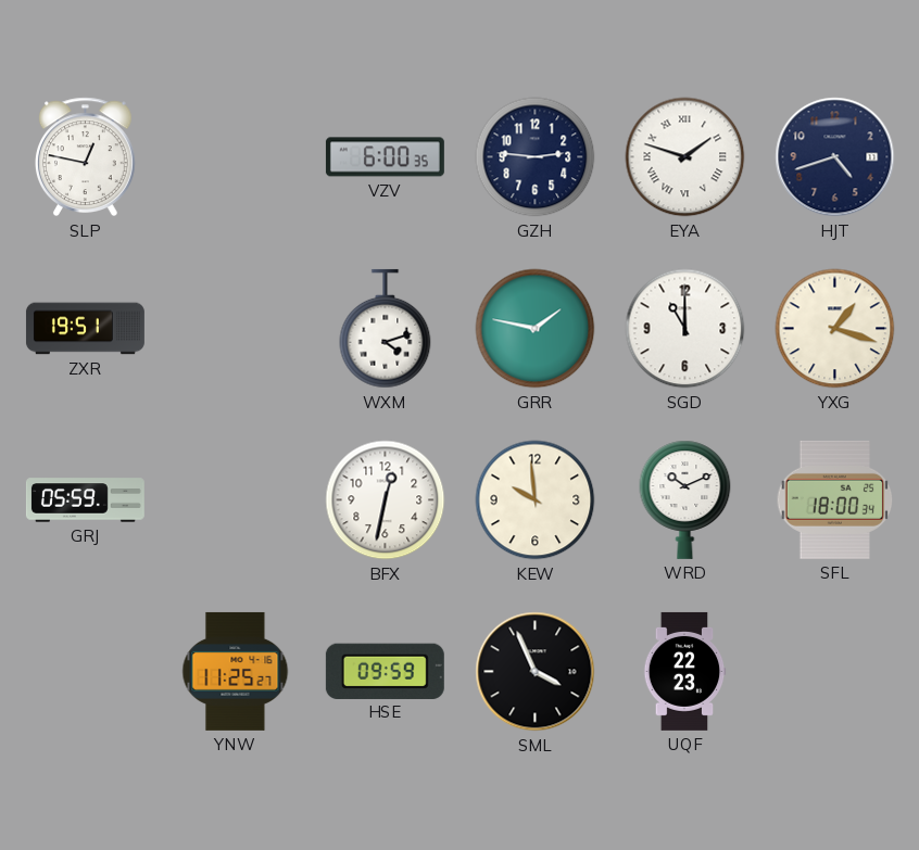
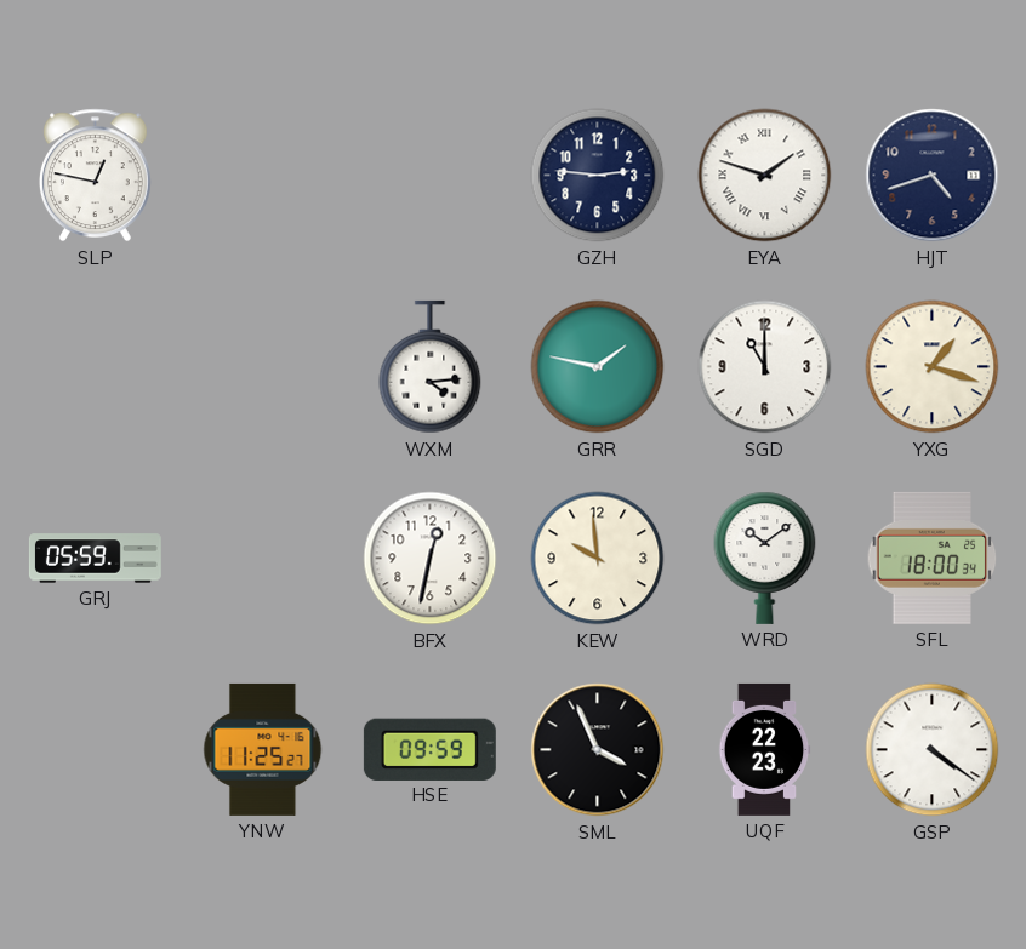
VZV: 6:00 -> none (385, 157)
ZXR: 19:51 -> none (85, 329)
WXM: 4:12 -> 4:14 (431, 367)
WRD: 10:11 -> 10:09 (765, 558)
GSP: none -> 4:21 (933, 750)
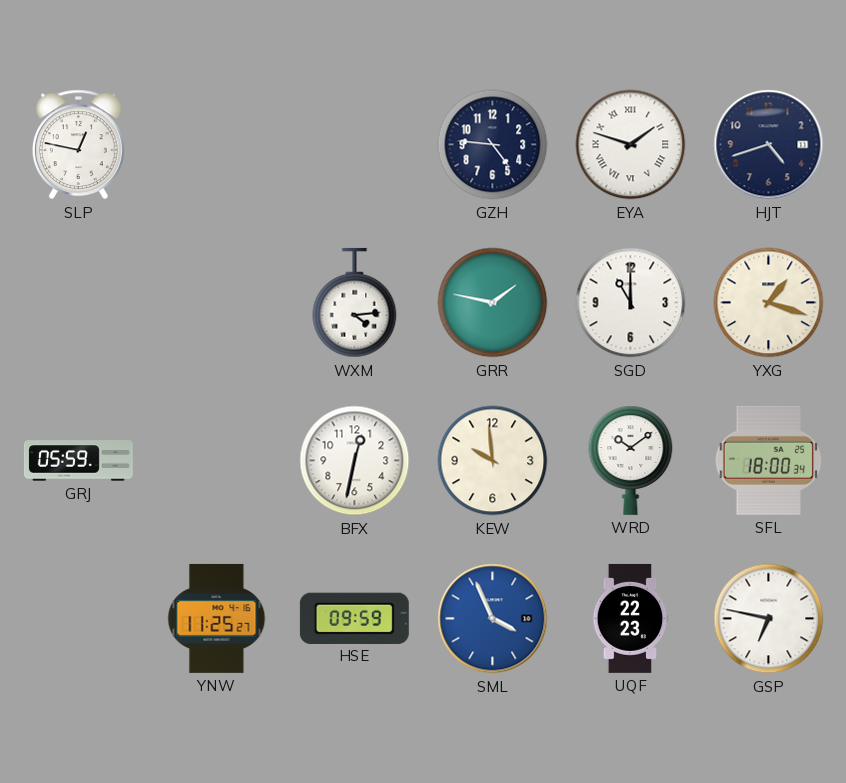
GZH: 2:46 -> 4:46 (493, 145)
SML dial: black -> blue (493, 619)
GSP: 4:21 -> 6:47 (769, 619)
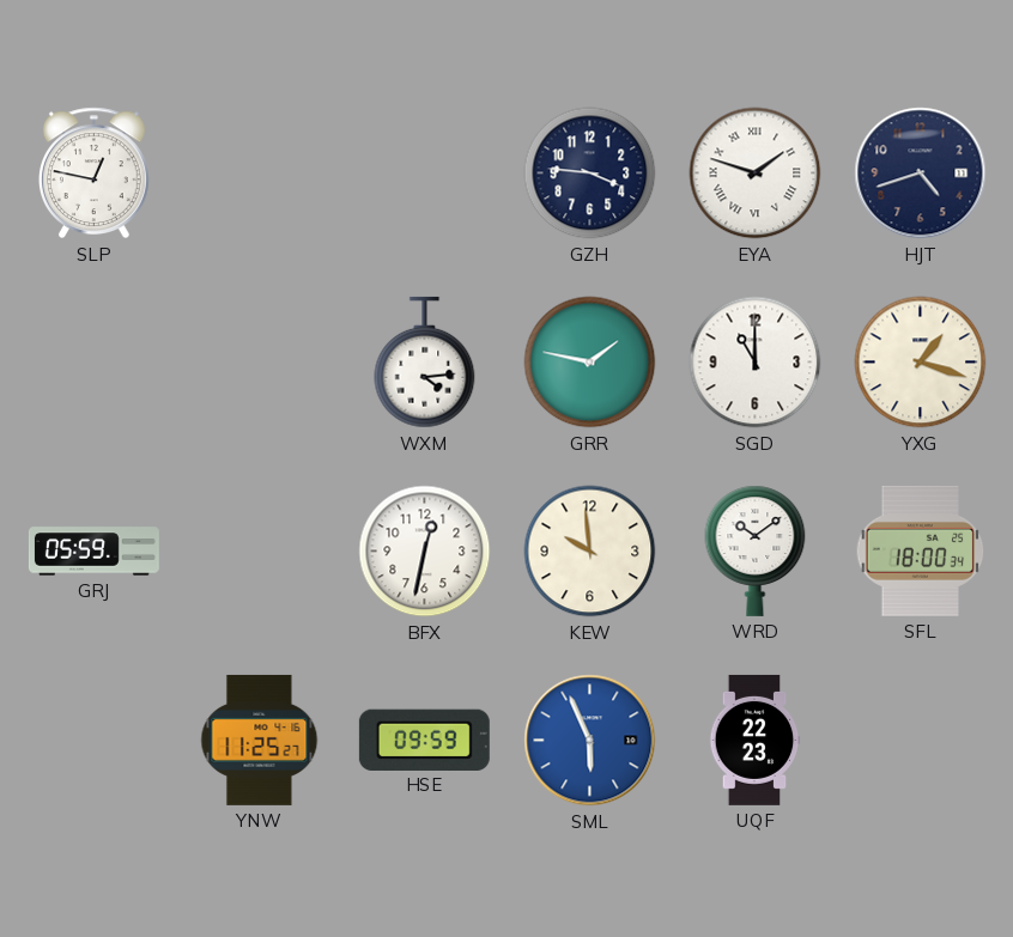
GZH: 4:46 -> 3:46 (590, 174)
SML: 3:56 -> 5:56 (590, 741)
GSP: 6:47 -> none (769, 619)
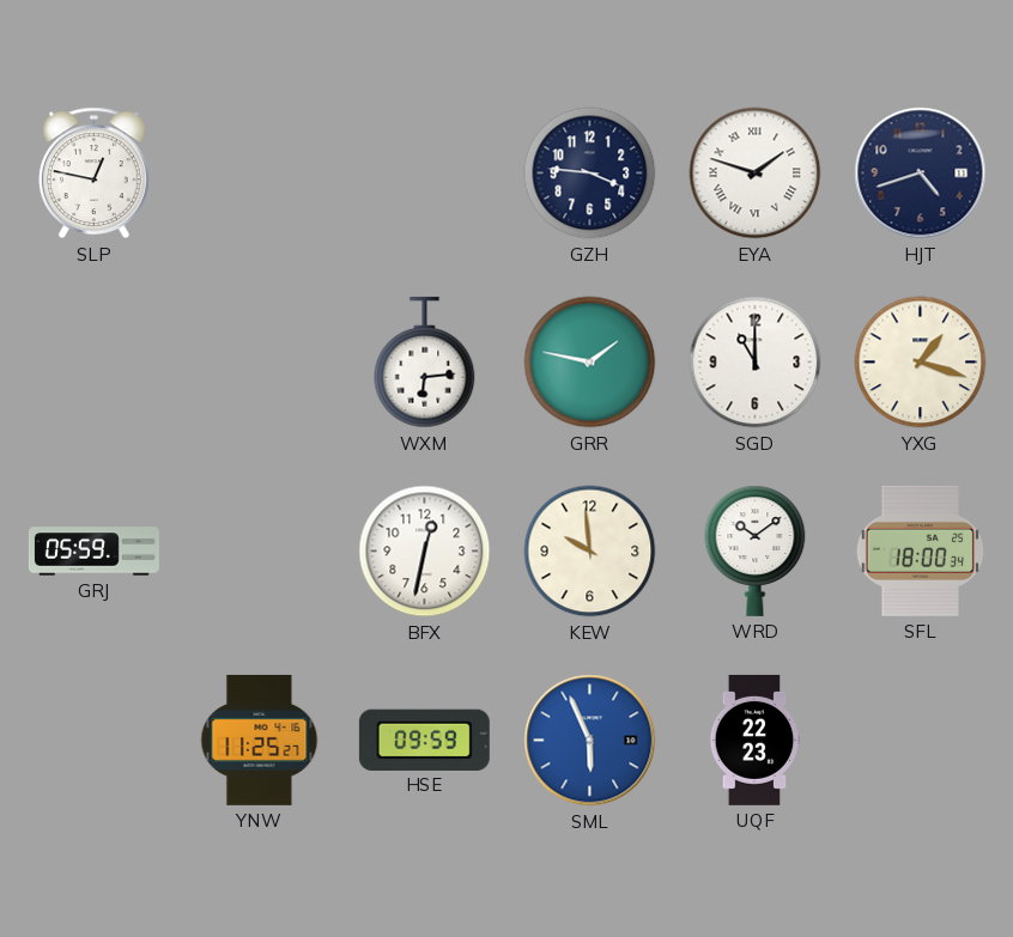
WXM: 4:14 -> 6:14 (425, 363)
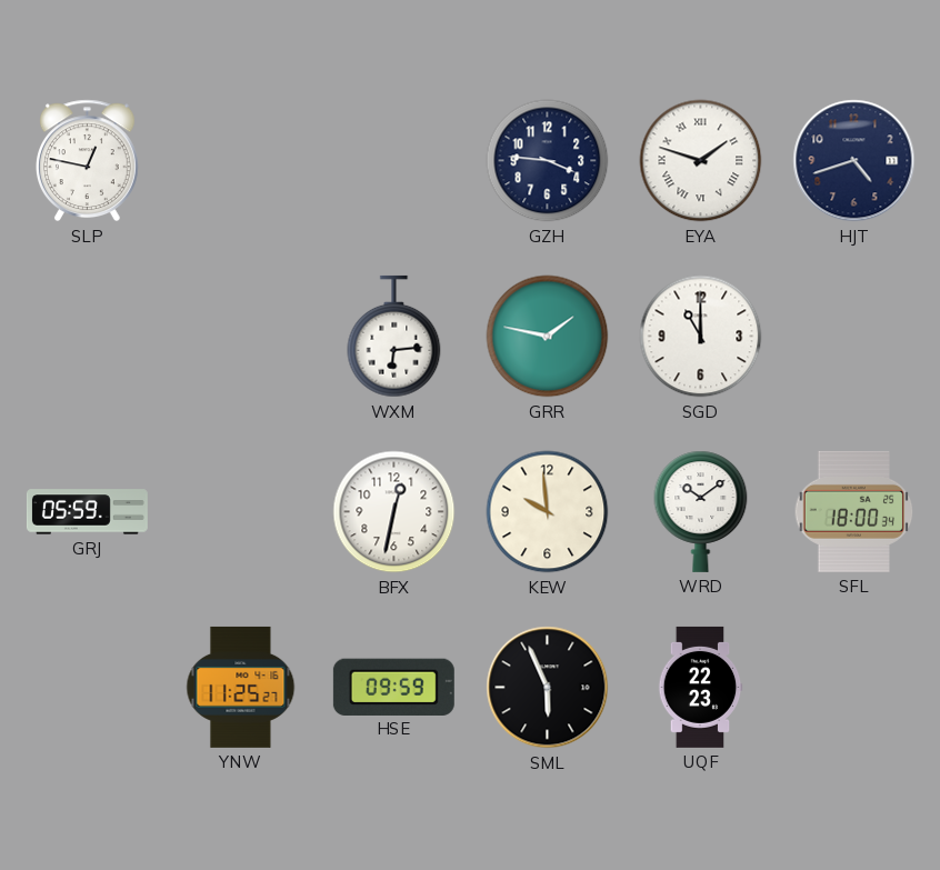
YXG: 1:18 -> none (921, 363)
SML dial: blue -> black (548, 688)
